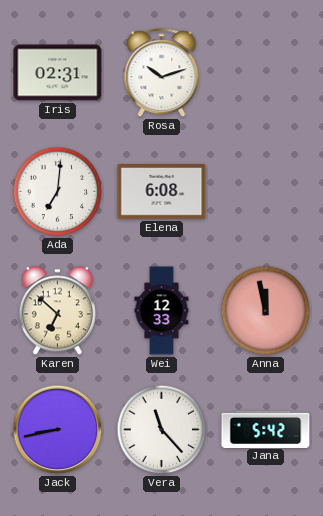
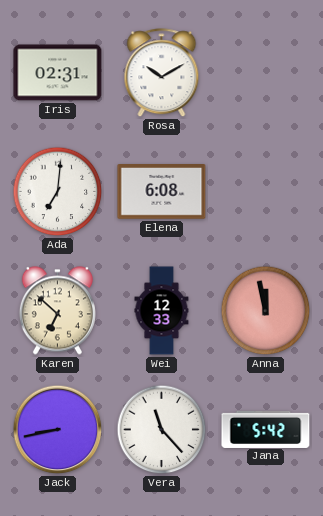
Rosa: 10:12 -> 10:10 (162, 73)
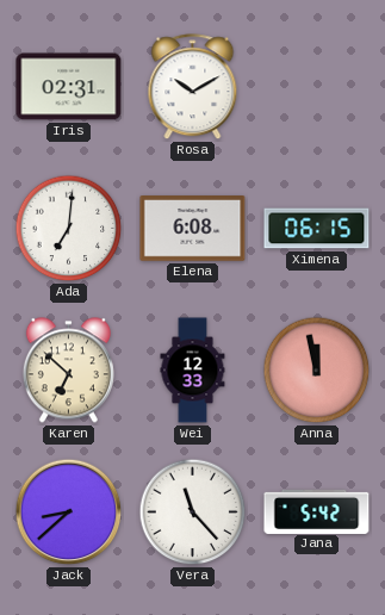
Ximena: none -> 06:15 (317, 229)
Jack: 8:43 -> 8:38 (69, 512)
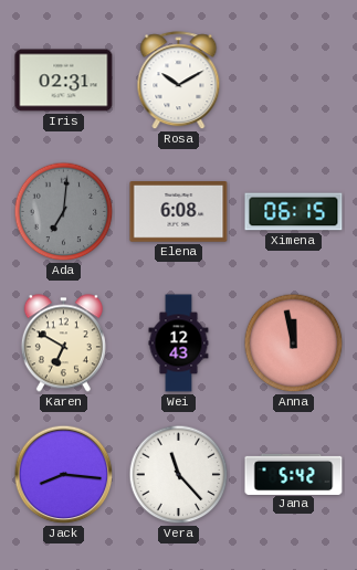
Ada dial: white -> grey (64, 212)
Karen: 6:52 -> 6:50 (63, 344)
Wei: 12:33 -> 12:43 (179, 344)
Jack: 8:38 -> 8:16 (64, 475)
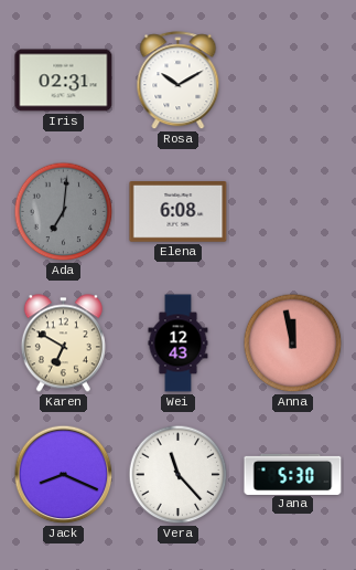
Ximena: 06:15 -> none (294, 212)
Jack: 8:16 -> 8:19 (64, 475)
Jana: 5:42 -> 5:30 (293, 474)
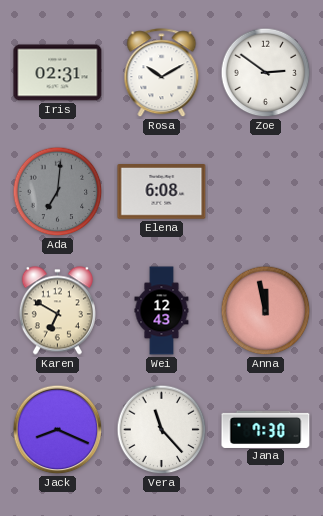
Zoe: none -> 2:51 (266, 73)
Jana: 5:30 -> 7:30 (266, 429)
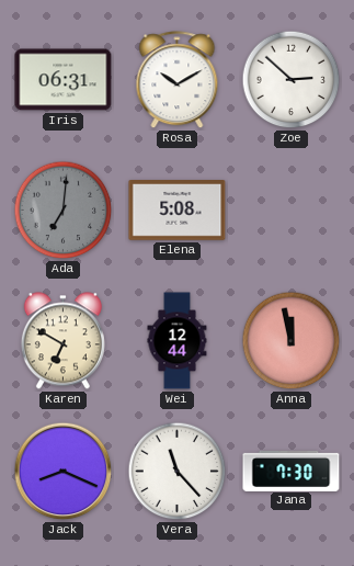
Iris: 02:31 -> 06:31 (64, 80)
Zoe: 2:51 -> 2:52 (292, 80)
Elena: 6:08 -> 5:08 (178, 211)
Wei: 12:43 -> 12:44 (178, 341)
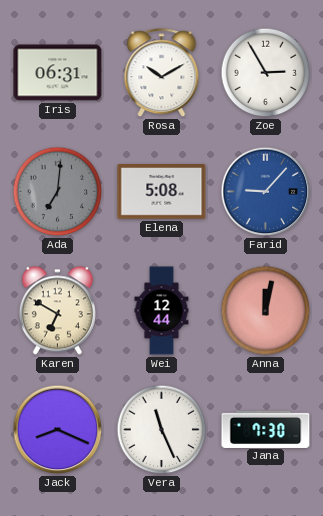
Zoe: 2:52 -> 2:55 (266, 73)
Farid: none -> 9:07 (266, 192)
Anna: 11:58 -> 12:02 (266, 311)
Vera: 11:23 -> 11:26 (162, 430)
